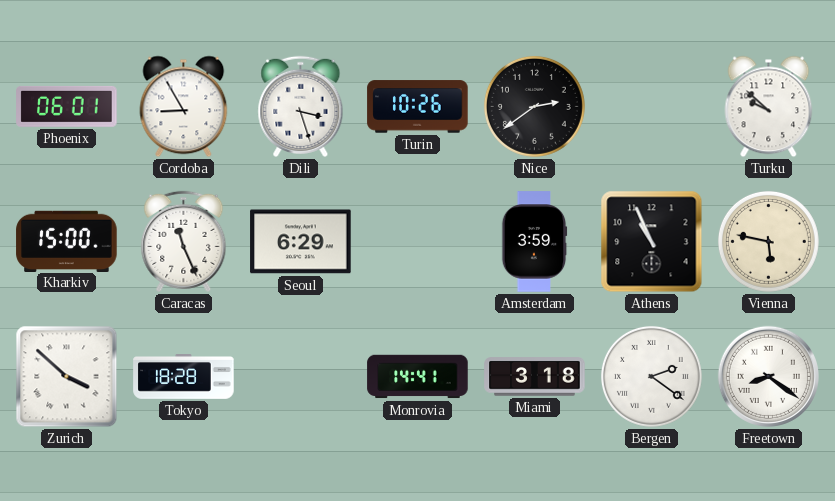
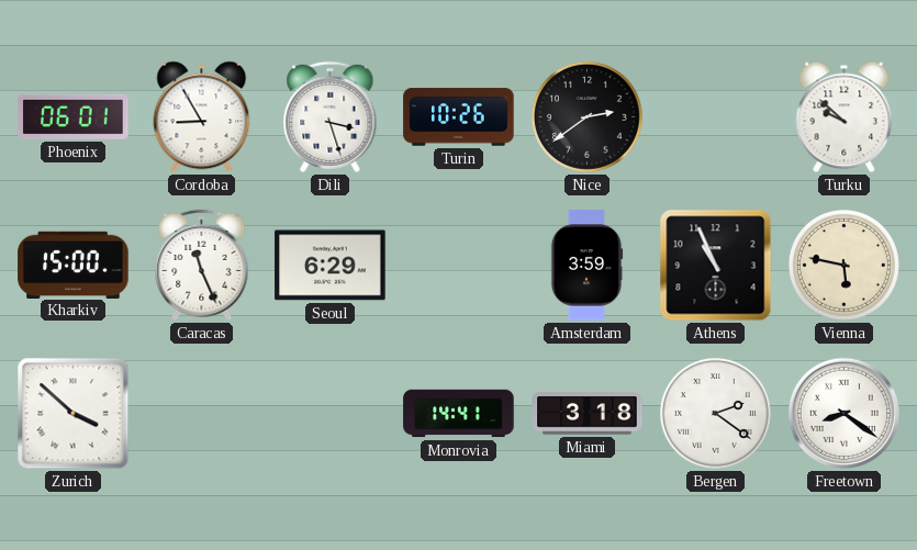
Tokyo: 18:28 -> none (184, 377)
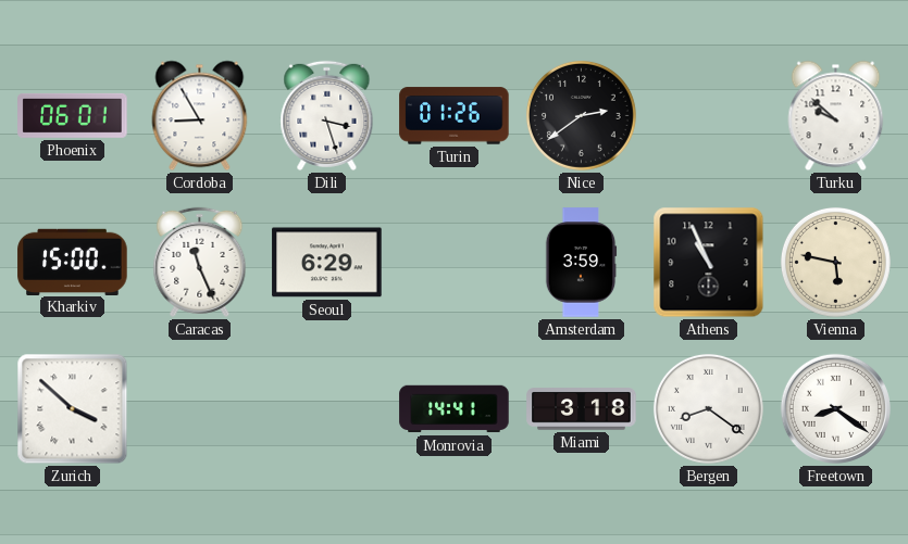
Turin: 10:26 -> 01:26 (455, 116)
Bergen: 2:21 -> 8:21 (708, 408)
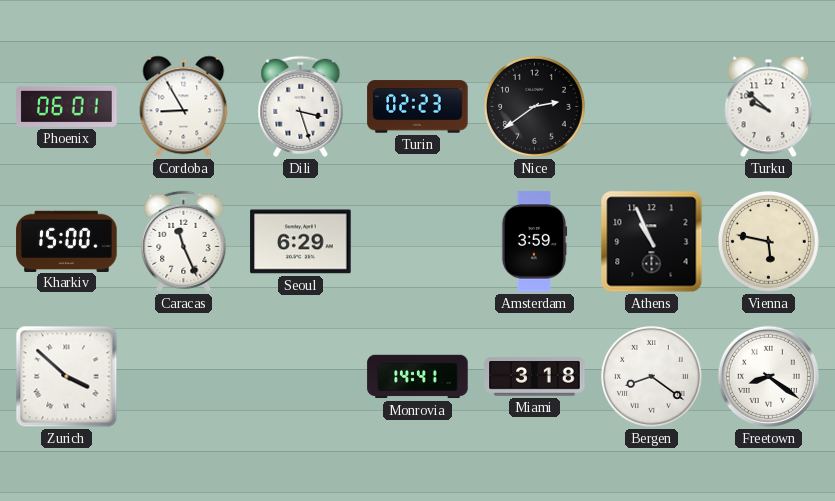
Turin: 01:26 -> 02:23 (418, 107)
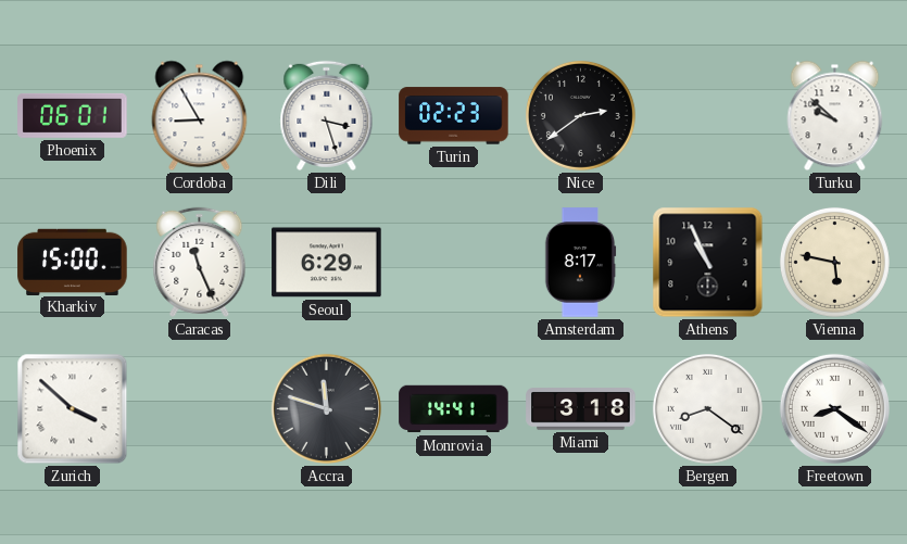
Amsterdam: 3:59 -> 8:17 (580, 263)
Accra: none -> 11:48 (326, 408)
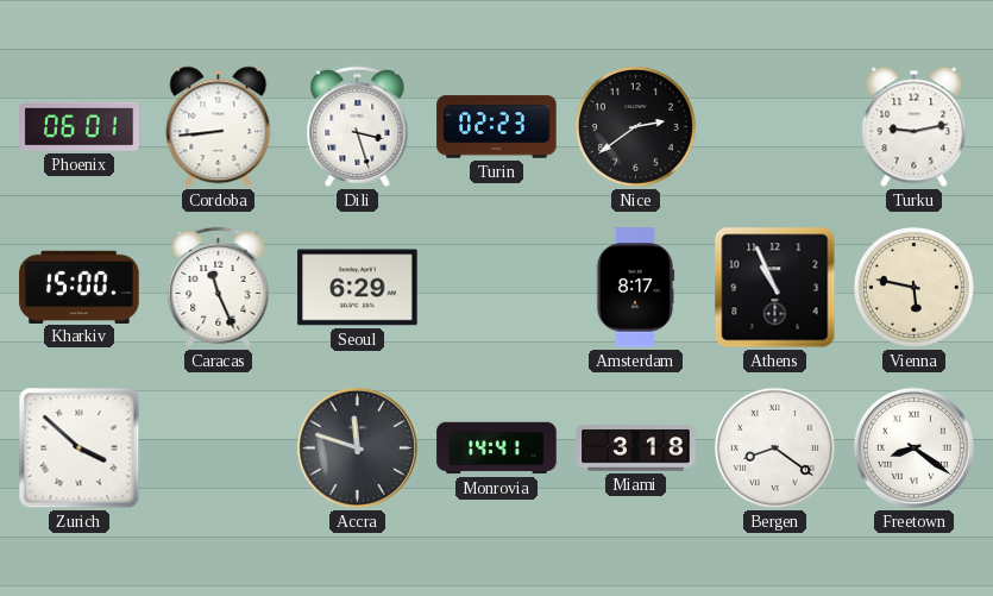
Cordoba: 8:55 -> 8:44 (219, 127)
Turku: 9:52 -> 9:13 (915, 127)
